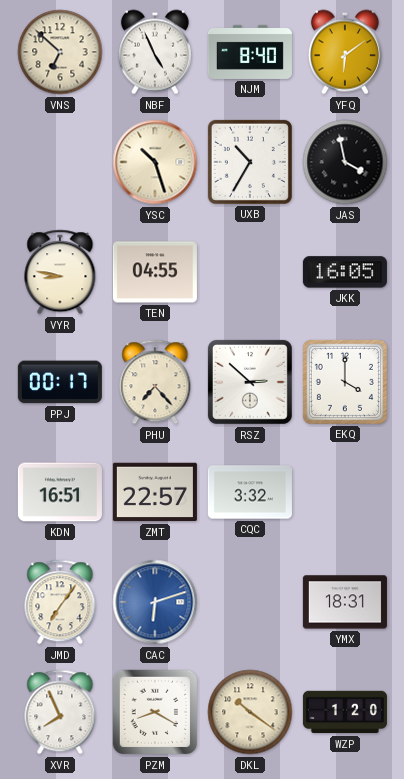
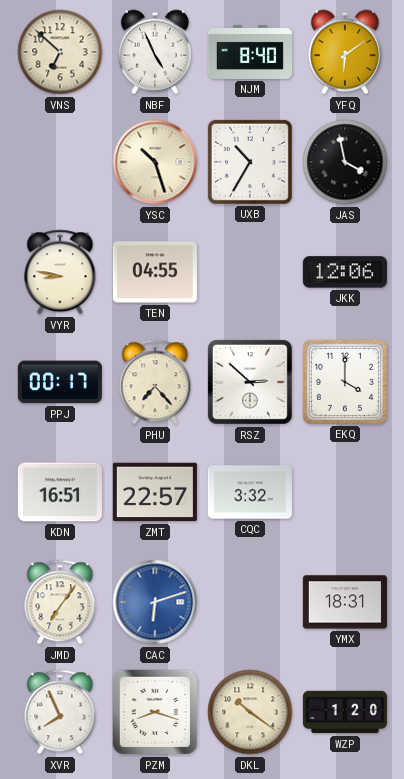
JKK: 16:05 -> 12:06 (345, 272)
PZM: 8:20 -> 8:18 (155, 712)
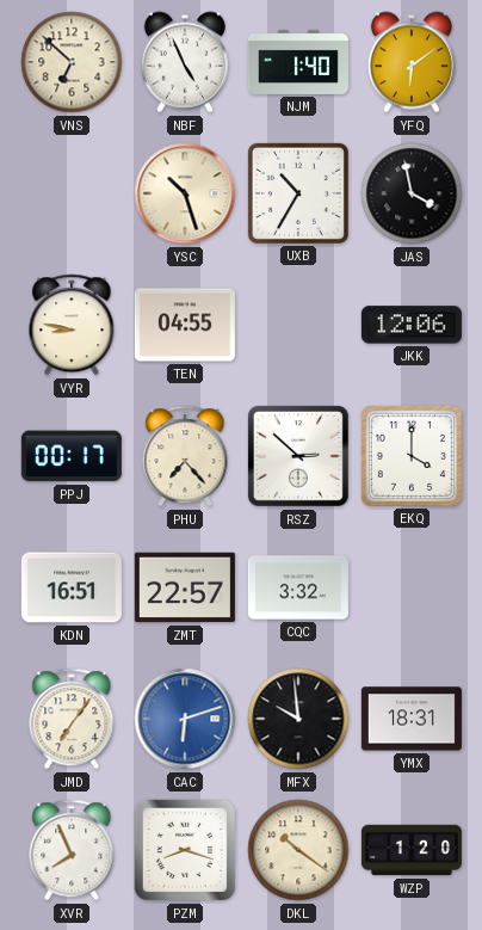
NJM: 8:40 -> 1:40 (298, 62)
MFX: none -> 9:59 (298, 719)
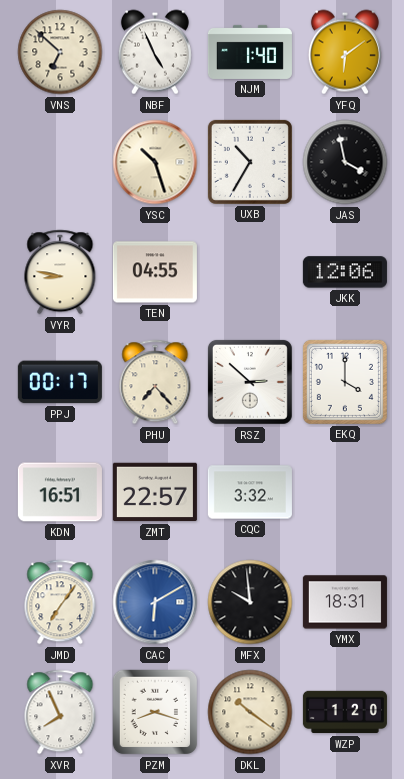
CAC: 6:12 -> 6:10 (155, 602)
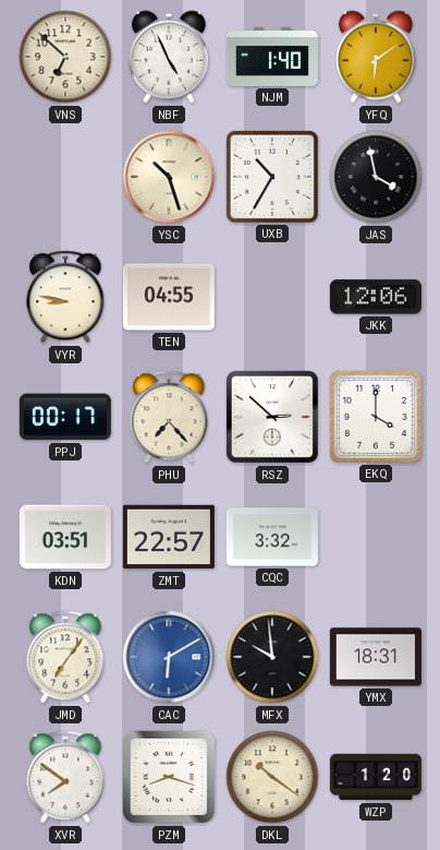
KDN: 16:51 -> 03:51 (65, 537)
XVR: 7:56 -> 7:51 (65, 777)
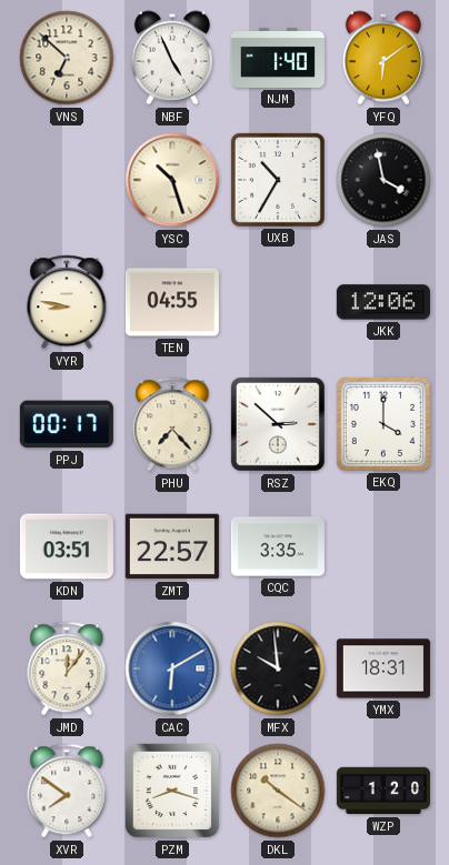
CQC: 3:32 -> 3:35 (278, 546)
JMD: 7:06 -> 12:06 (67, 668)
